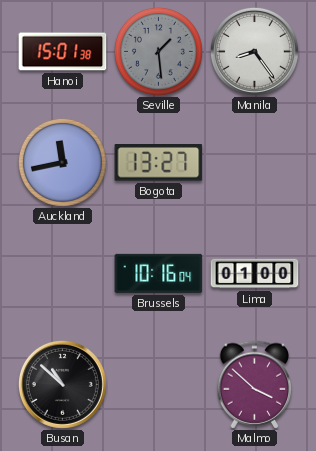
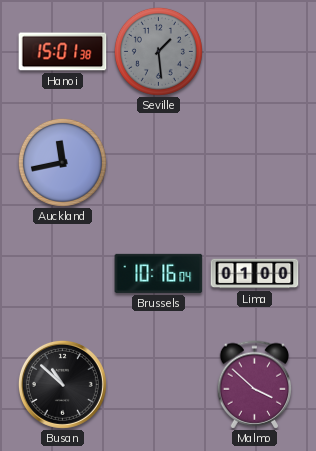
Manila: 8:24 -> none (254, 51)
Bogota: 13:27 -> none (159, 163)
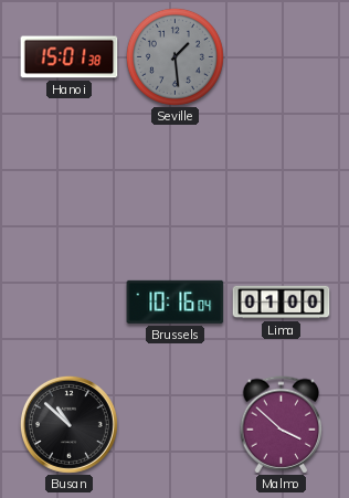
Auckland: 11:43 -> none (62, 162)
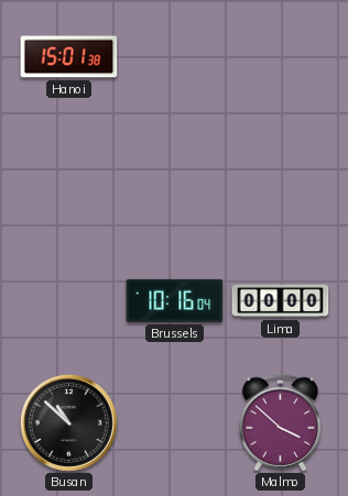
Seville: 1:29 -> none (174, 56)
Lima: 01:00 -> 00:00 (281, 301)
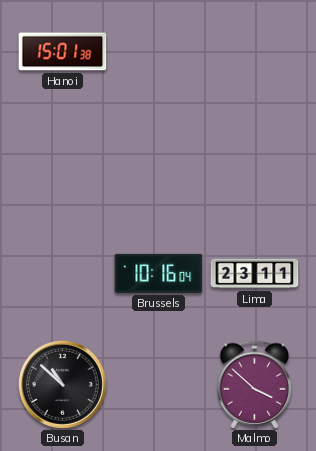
Lima: 00:00 -> 23:11 (255, 274)
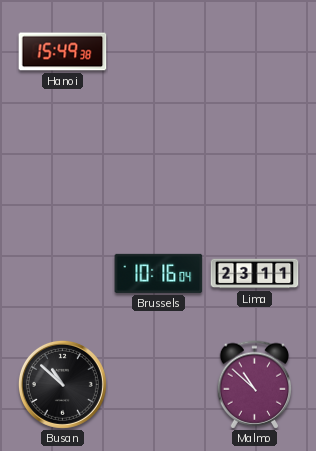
Hanoi: 15:01 -> 15:49 (63, 52)
Malmo: 3:52 -> 10:52 (255, 385)
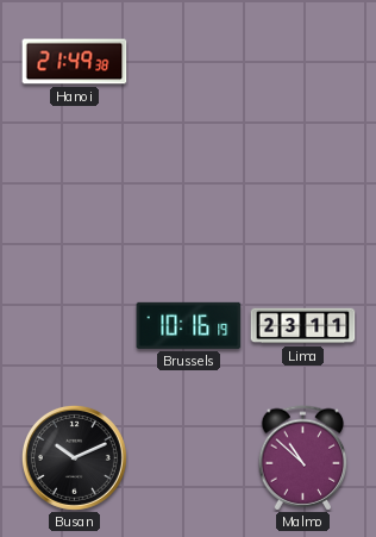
Hanoi: 15:49 -> 21:49 (75, 62)
Brussels: 10:16:04 -> 10:16:19 (189, 325)
Busan: 10:52 -> 10:11 (74, 457)
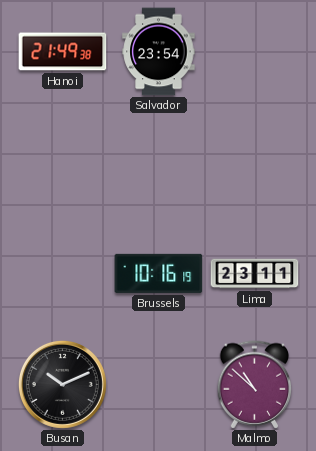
Salvador: none -> 23:54 (159, 52)
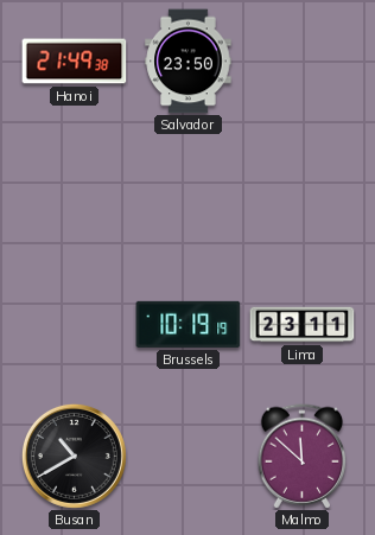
Salvador: 23:54 -> 23:50 (189, 62)
Brussels: 10:16 -> 10:19 (189, 324)
Busan: 10:11 -> 10:40 (74, 456)
Malmo: 10:52 -> 11:52 (303, 457)
